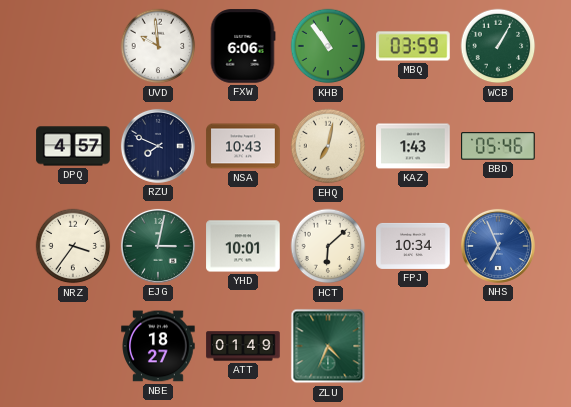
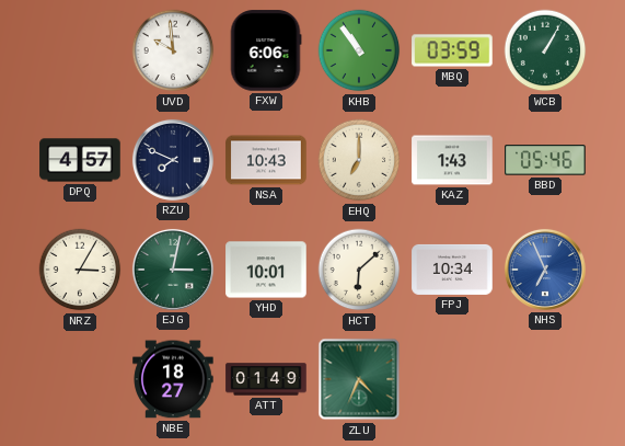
EHQ: 7:02 -> 7:00 (359, 160)
NRZ: 3:36 -> 3:05 (80, 270)
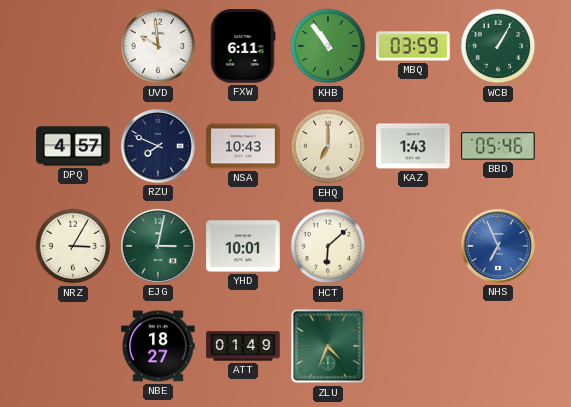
FXW: 6:06 -> 6:11 (243, 46)
FPJ: 10:34 -> none (452, 270)
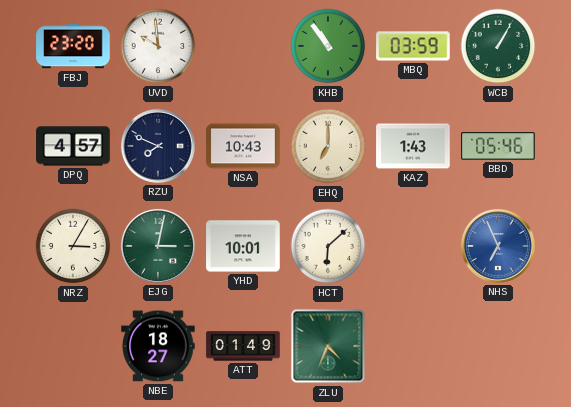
FBJ: none -> 23:20 (73, 46)
FXW: 6:11 -> none (243, 46)
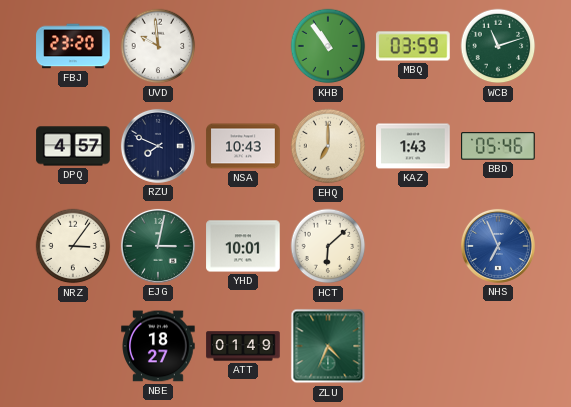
WCB: 1:05 -> 11:12 (498, 46)
NRZ: 3:05 -> 3:06 (73, 246)
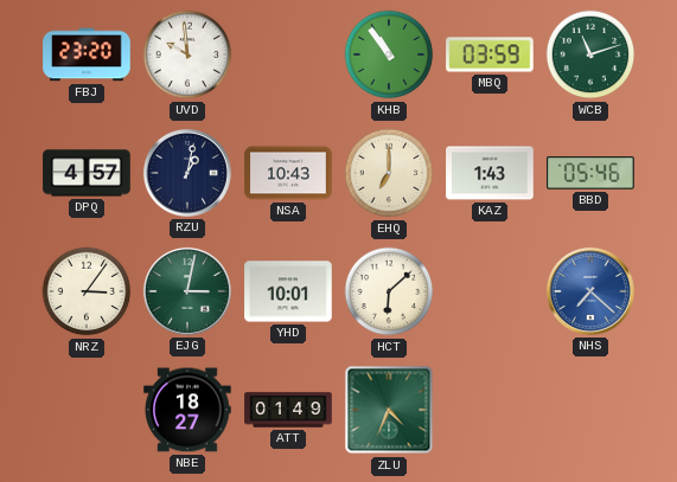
RZU: 7:49 -> 1:02 (187, 173)
NHS: 6:56 -> 7:22 (590, 291)
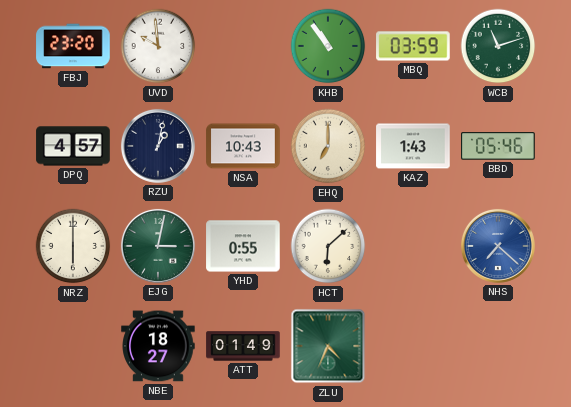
NRZ: 3:06 -> 6:00 (73, 246)
YHD: 10:01 -> 0:55 (243, 246)
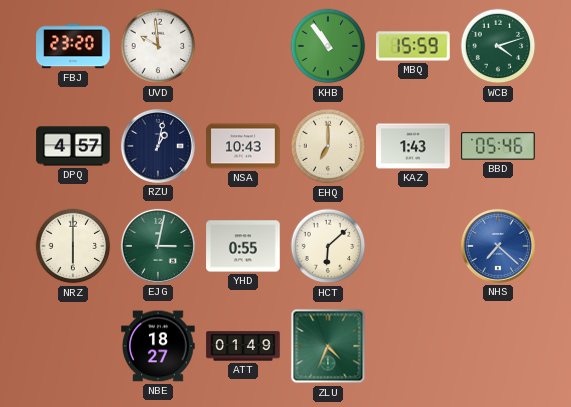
MBQ: 03:59 -> 15:59 (413, 46)
WCB: 11:12 -> 4:12 (498, 46)
